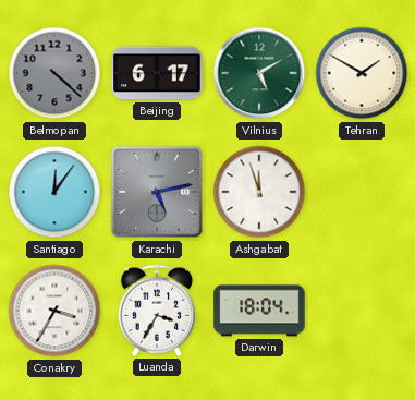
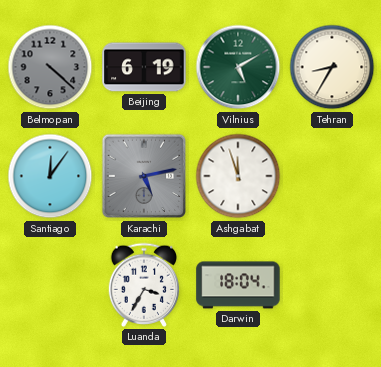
Beijing: 6:17 -> 6:19 (144, 67)
Tehran: 1:50 -> 8:35 (332, 67)
Conakry: 3:35 -> none (54, 311)
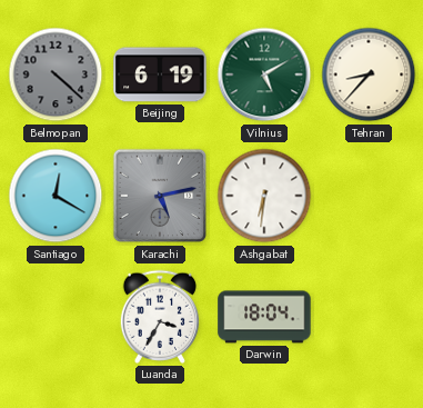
Tehran: 8:35 -> 8:37 (369, 74)
Santiago: 12:06 -> 12:20 (56, 196)
Ashgabat: 11:57 -> 6:31 (264, 196)
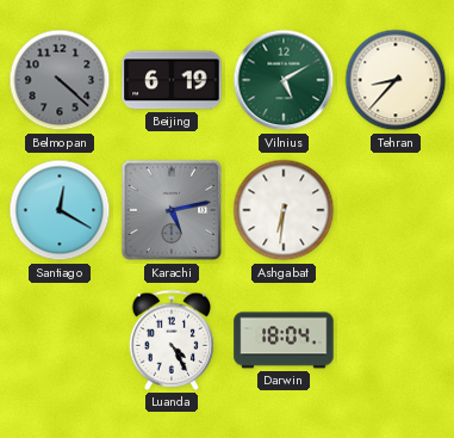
Luanda: 3:35 -> 4:25 (172, 340)
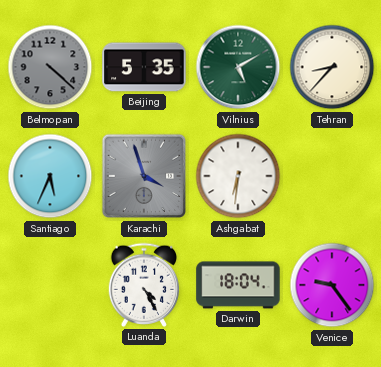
Beijing: 6:19 -> 5:35 (144, 67)
Santiago: 12:20 -> 5:34 (50, 176)
Karachi: 5:13 -> 3:57 (144, 176)
Venice: none -> 9:24 (332, 285)
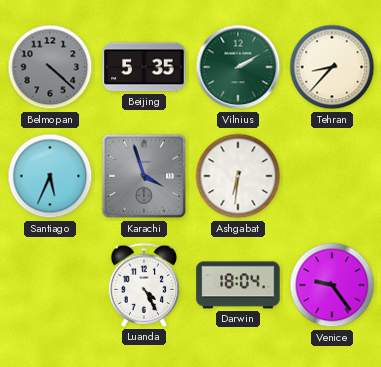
Vilnius: 5:10 -> 2:10 (238, 67)
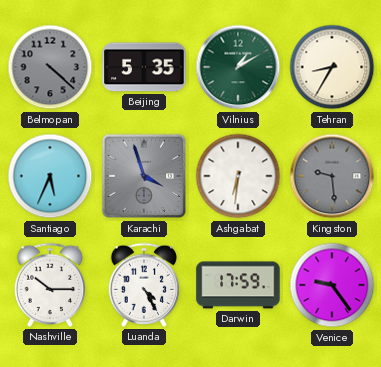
Vilnius: 2:10 -> 1:10 (238, 67)
Tehran: 8:37 -> 8:35 (332, 67)
Kingston: none -> 9:29 (332, 176)
Nashville: none -> 10:15 (50, 285)
Darwin: 18:04 -> 17:59 (238, 285)
